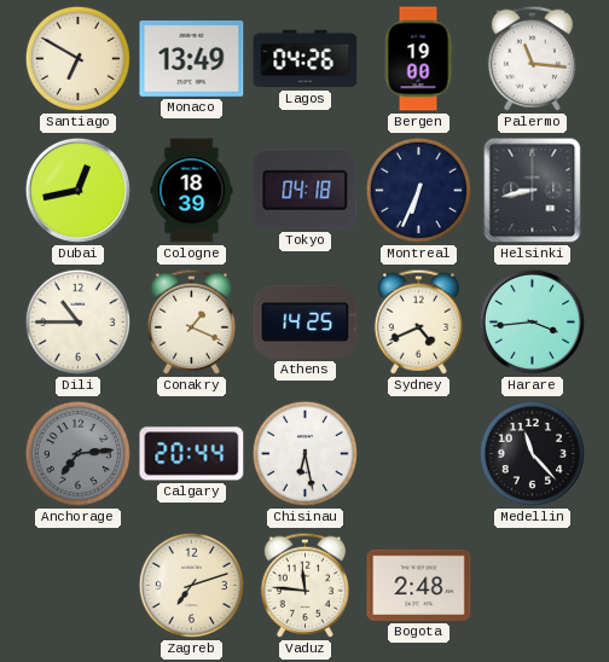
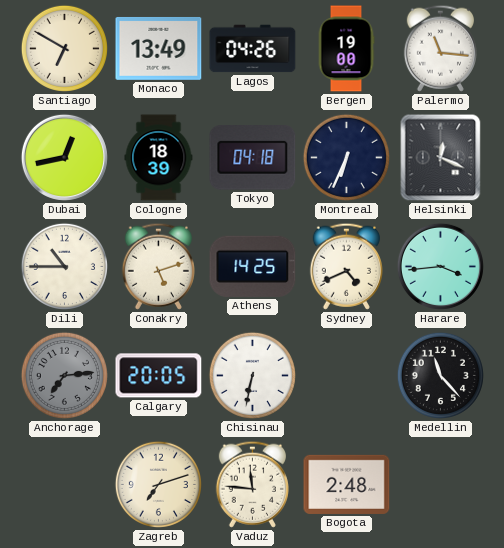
Helsinki: 8:43 -> 12:19 (441, 158)
Conakry: 1:19 -> 5:12 (158, 266)
Calgary: 20:44 -> 20:05 (159, 376)
Chisinau: 6:28 -> 6:32 (252, 375)
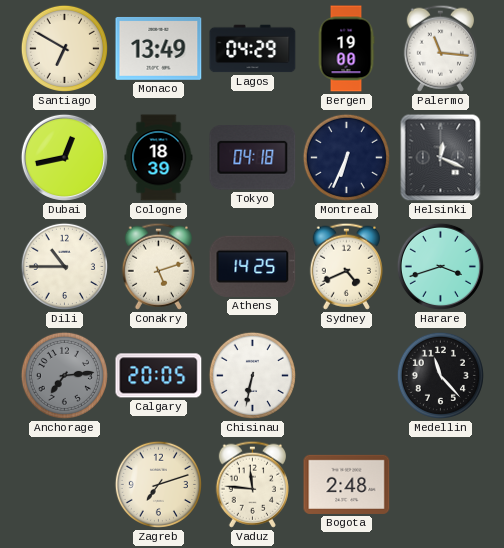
Lagos: 04:26 -> 04:29 (253, 49)
Harare: 3:44 -> 3:42 (440, 266)
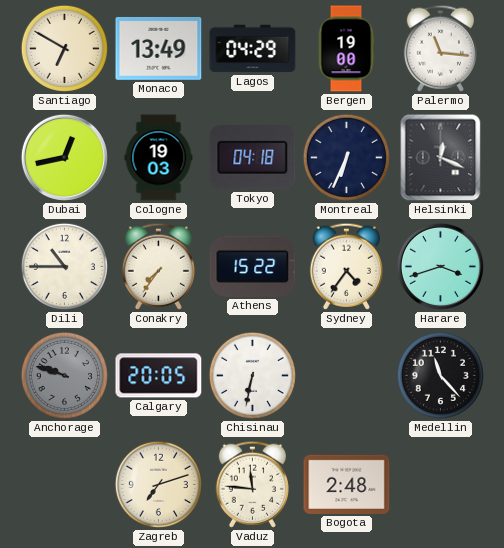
Cologne: 18:39 -> 19:03 (159, 158)
Conakry: 5:12 -> 7:36 (158, 266)
Athens: 14:25 -> 15:22 (253, 266)
Sydney: 4:41 -> 4:36 (346, 266)
Anchorage: 7:14 -> 9:48 (64, 375)
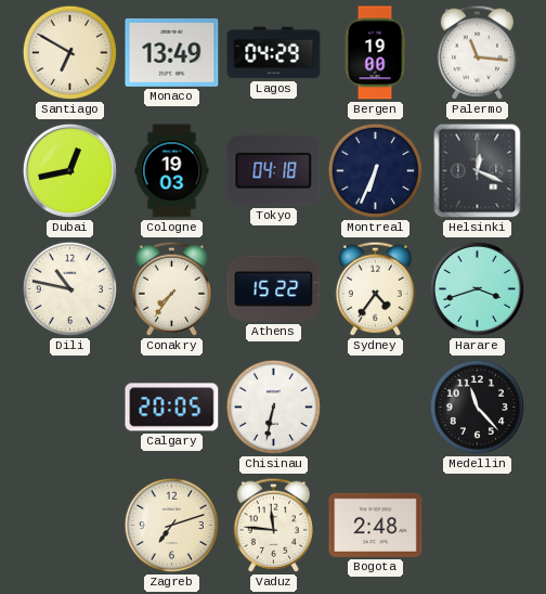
Dili: 10:45 -> 10:47 (69, 288)
Anchorage: 9:48 -> none (64, 375)
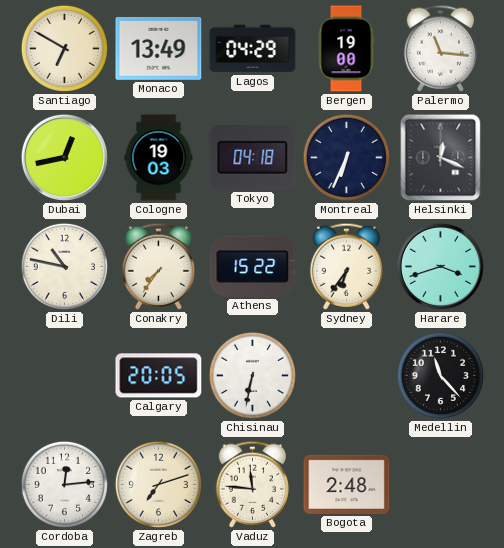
Sydney: 4:36 -> 6:36 (346, 266)
Cordoba: none -> 12:14 (64, 484)
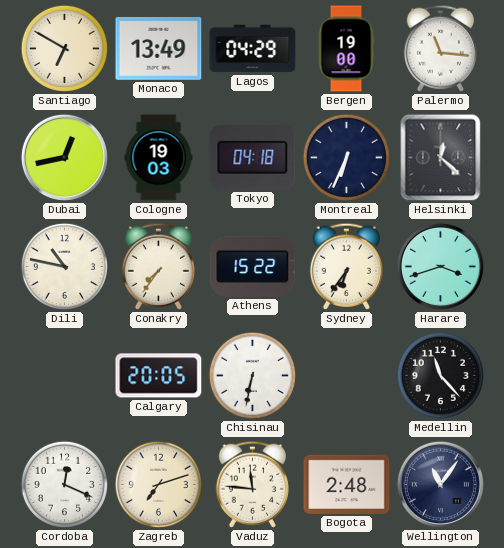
Helsinki: 12:19 -> 12:22 (441, 158)
Cordoba: 12:14 -> 12:19 (64, 484)
Wellington: none -> 11:06 (440, 484)
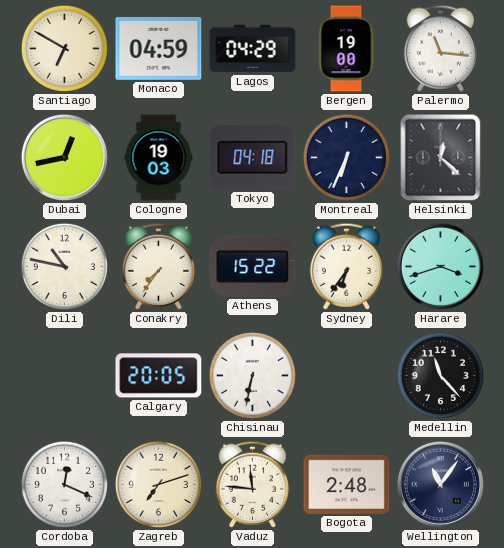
Monaco: 13:49 -> 04:59 (159, 48)
